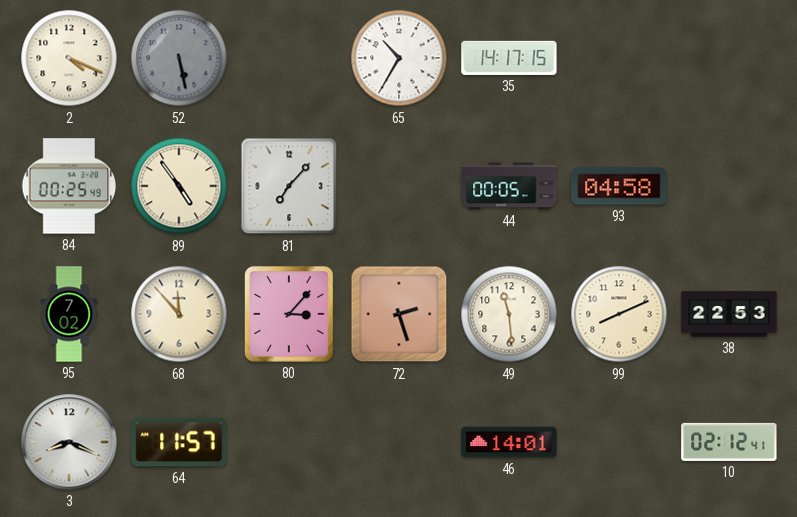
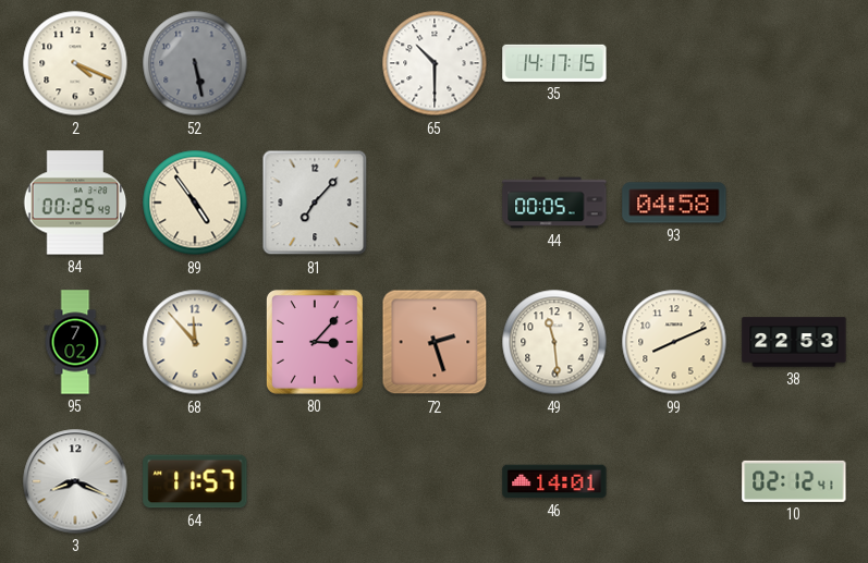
65: 10:35 -> 10:30 (435, 63)
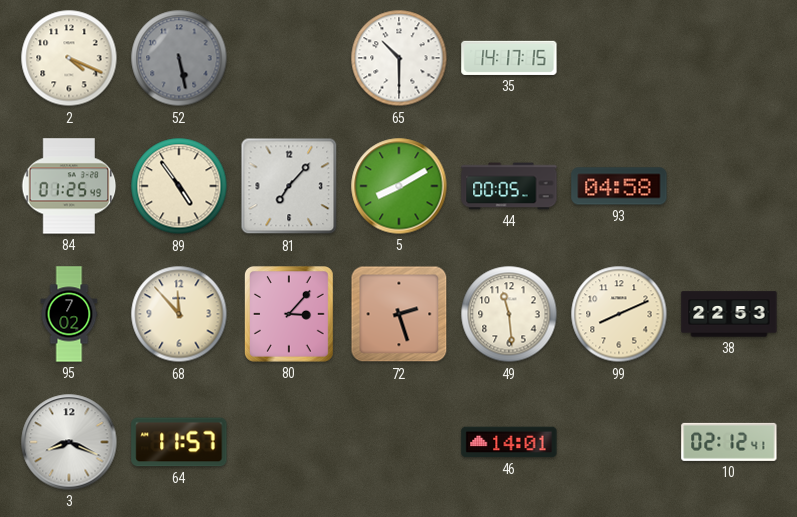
84: 00:25 -> 01:25 (69, 186)
5: none -> 8:10 (399, 186)
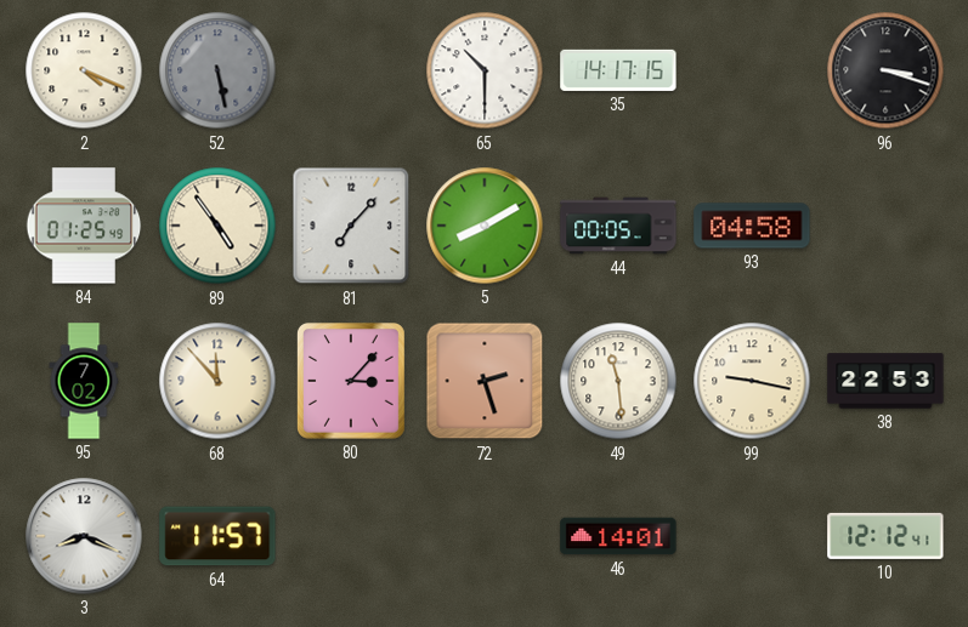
96: none -> 3:18 (885, 70)
99: 8:11 -> 9:17 (752, 381)
10: 02:12 -> 12:12 (885, 536)
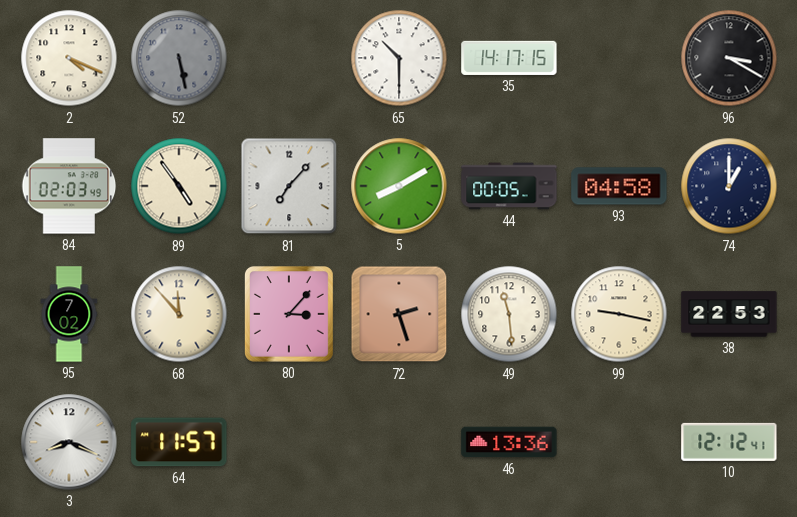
96: 3:18 -> 3:20 (729, 58)
84: 01:25 -> 02:03 (69, 186)
74: none -> 1:00 (729, 186)
46: 14:01 -> 13:36 (509, 442)
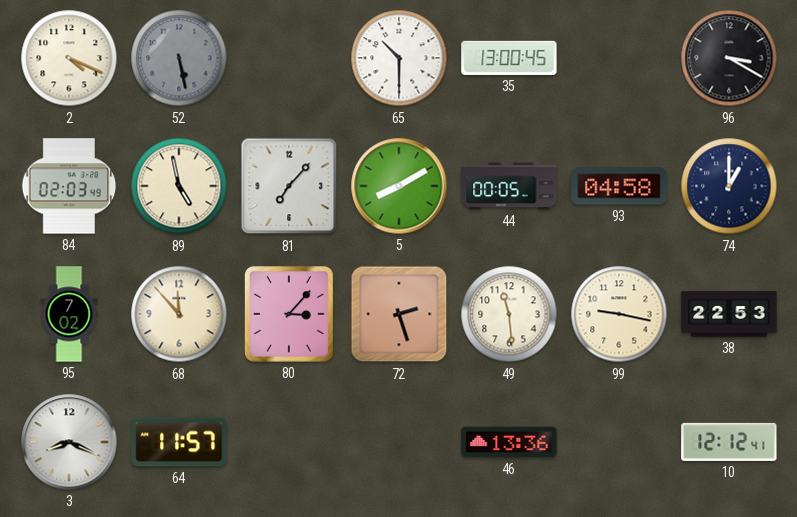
35: 14:17 -> 13:00 (509, 58)
89: 4:54 -> 4:58 (179, 186)
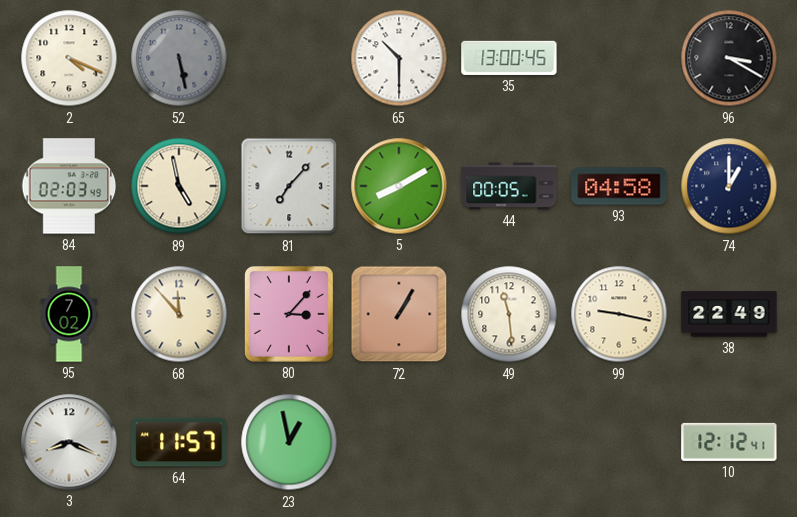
72: 2:27 -> 1:05 (399, 314)
38: 22:53 -> 22:49 (729, 314)
23: none -> 12:58 (289, 442)
46: 13:36 -> none (509, 442)
